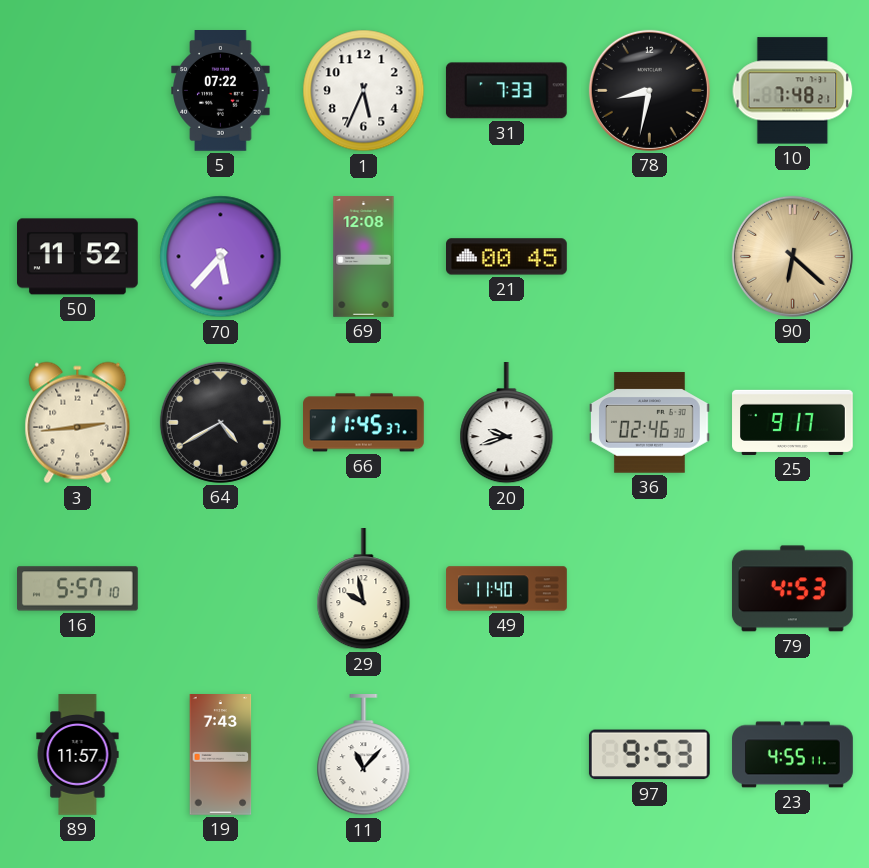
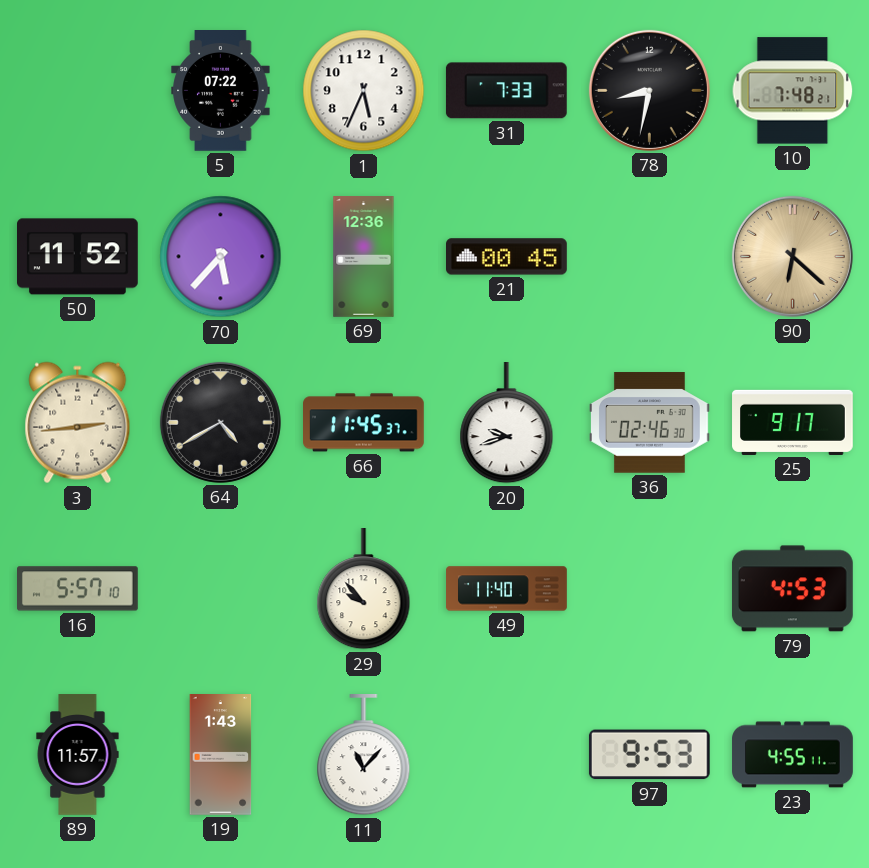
69: 12:08 -> 12:36 (364, 257)
29: 9:58 -> 9:53 (364, 590)
19: 7:43 -> 1:43 (221, 755)
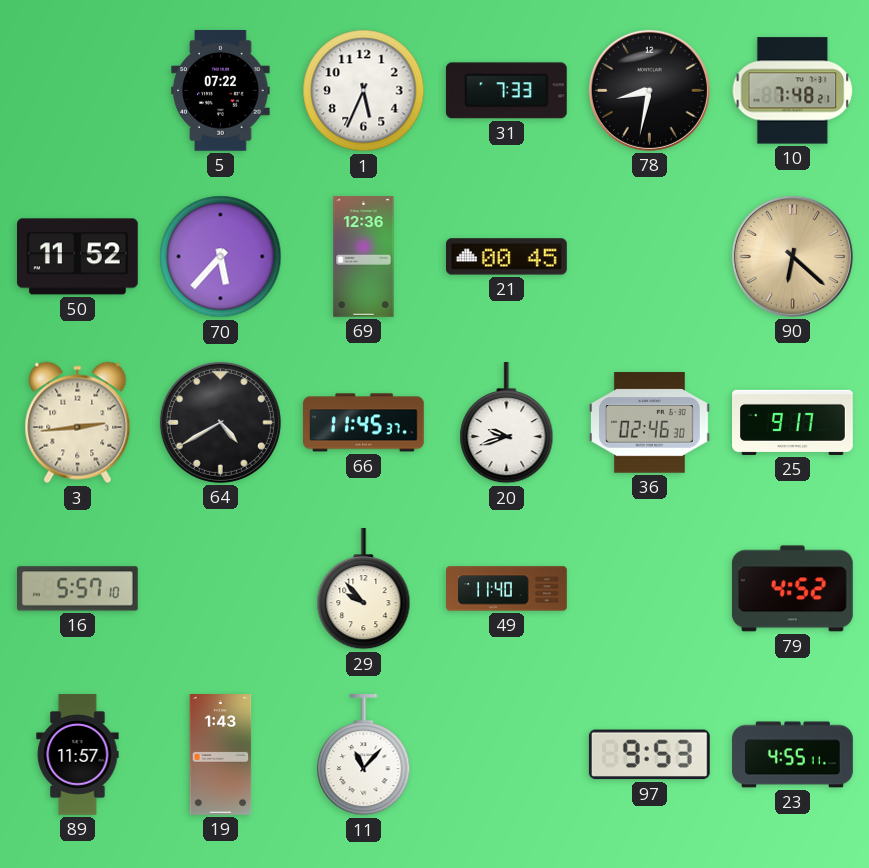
79: 4:53 -> 4:52 (792, 589)
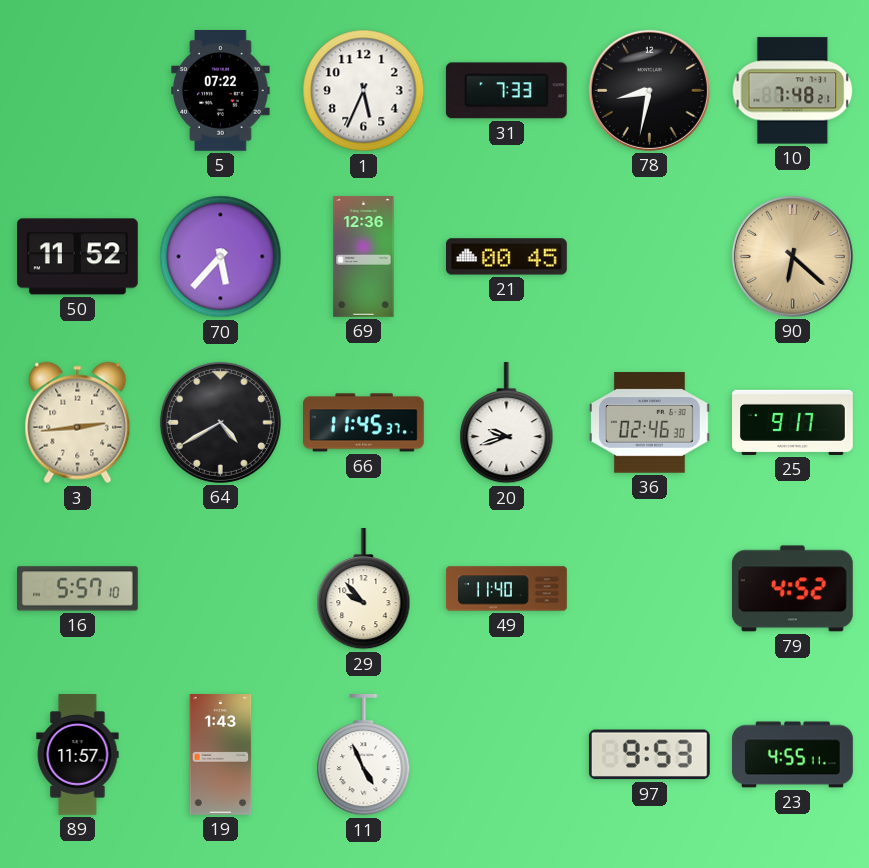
11: 11:07 -> 4:56 (364, 756)
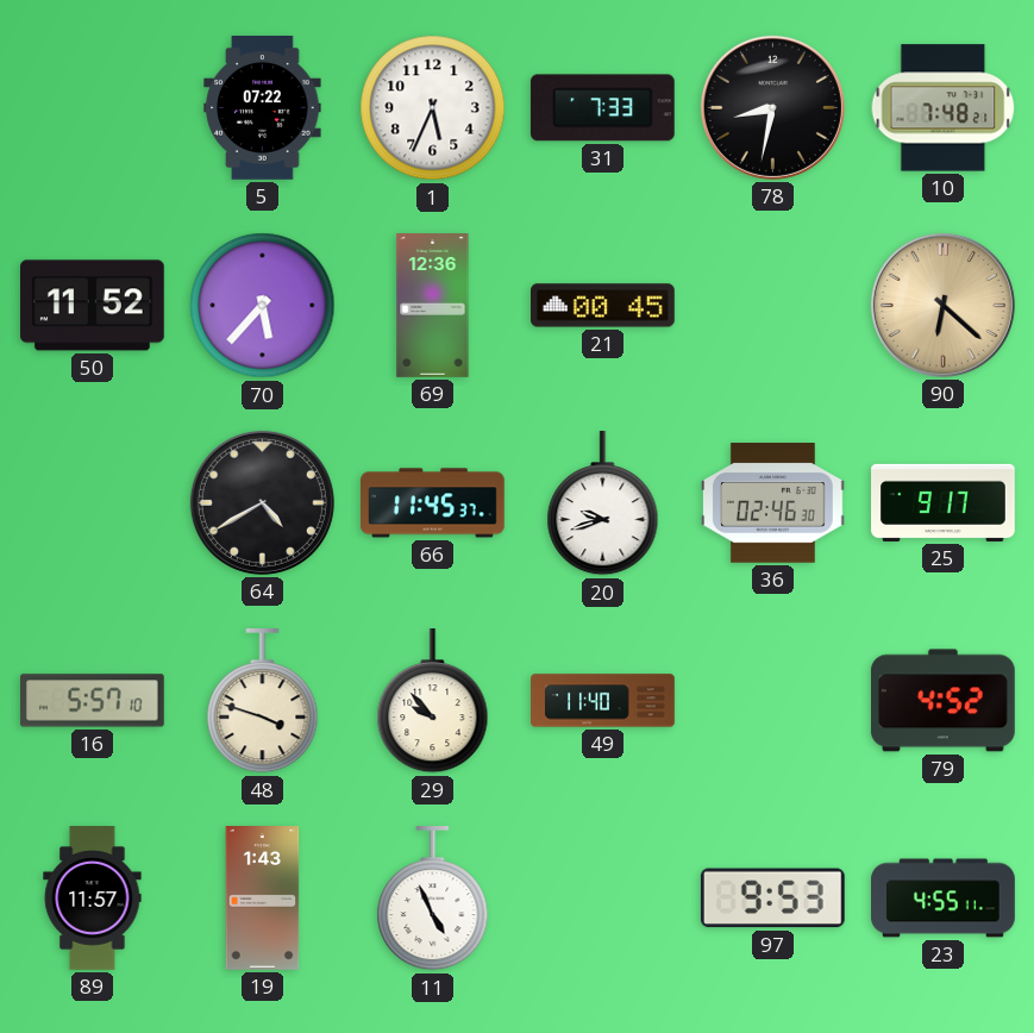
3: 2:44 -> none (78, 423)
48: none -> 3:48 (263, 702)
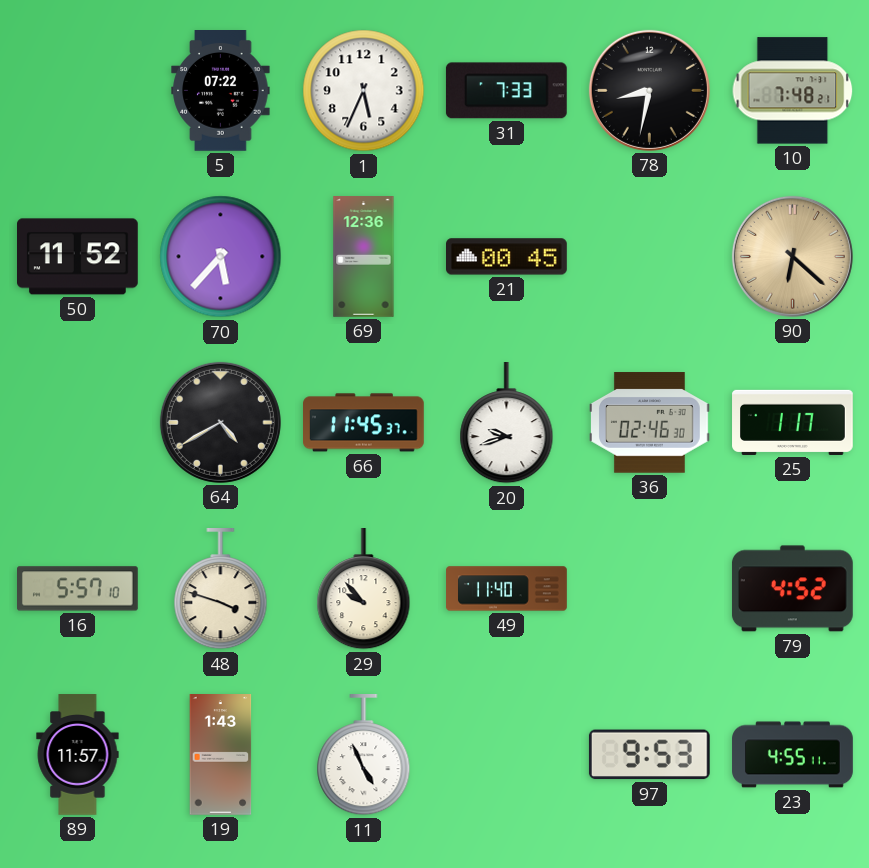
25: 9:17 -> 1:17 (793, 422)
